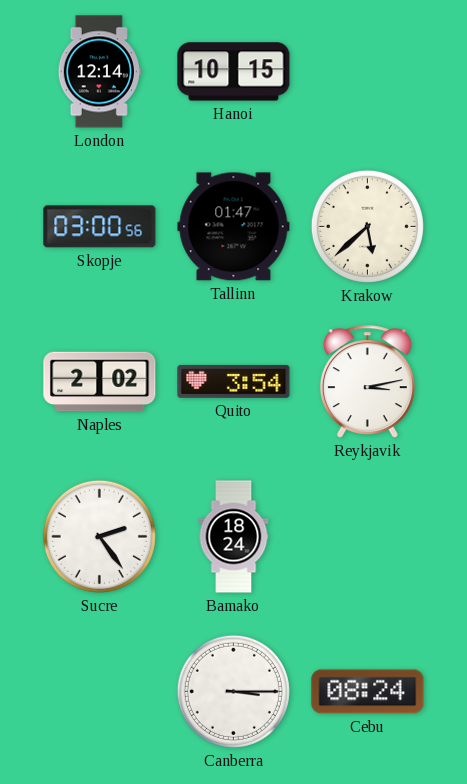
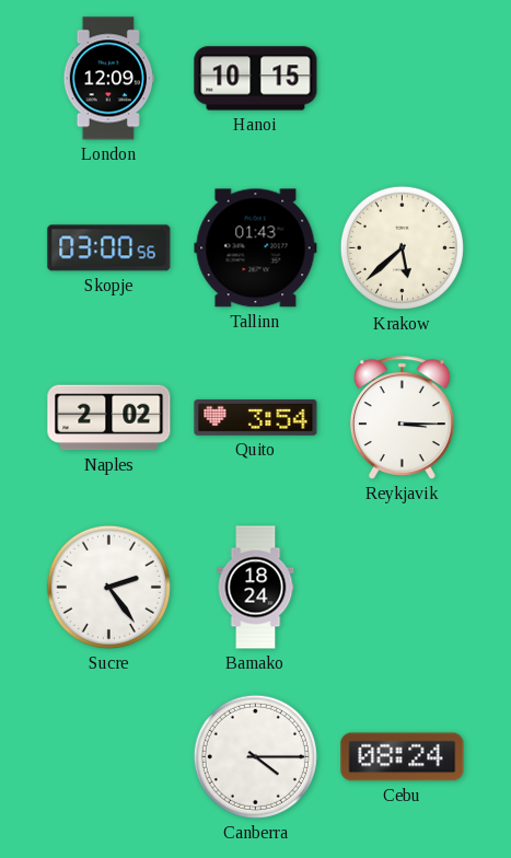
London: 12:14 -> 12:09 (108, 79)
Tallinn: 01:47 -> 01:43 (256, 248)
Reykjavik: 3:13 -> 3:15 (402, 418)
Canberra: 3:15 -> 4:15 (255, 756)
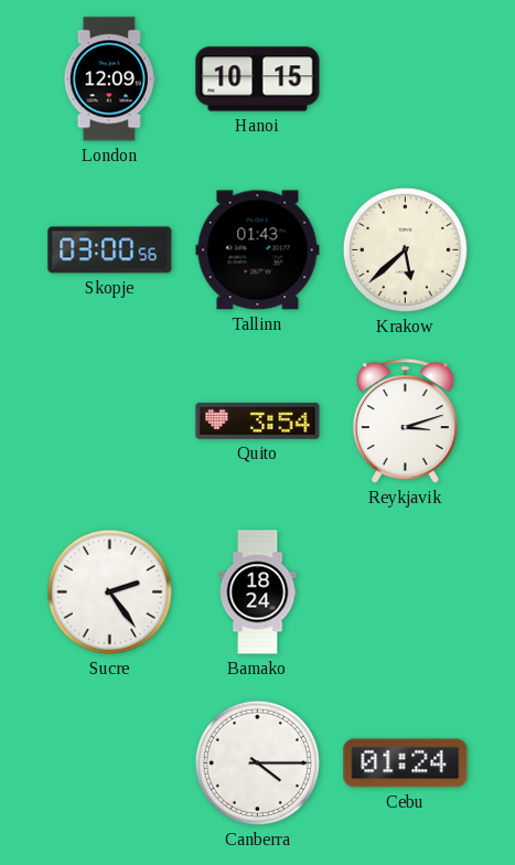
Naples: 2:02 -> none (109, 418)
Reykjavik: 3:15 -> 3:12 (405, 421)
Cebu: 08:24 -> 01:24 (406, 763)
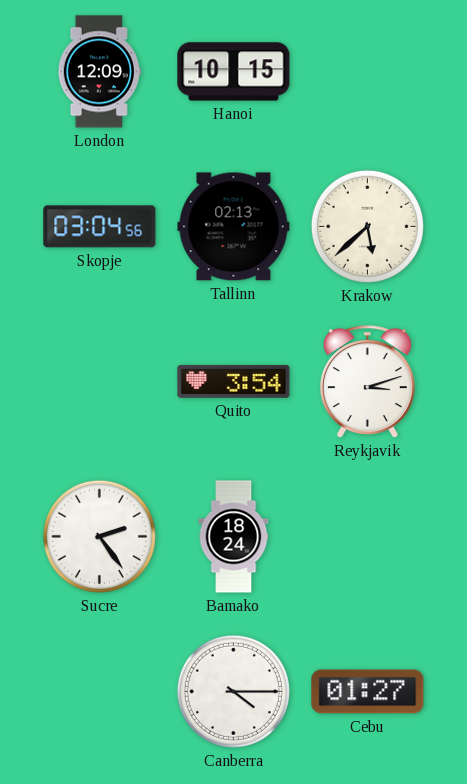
Skopje: 03:00 -> 03:04 (100, 227)
Tallinn: 01:43 -> 02:13 (234, 227)
Cebu: 01:24 -> 01:27 (368, 692)
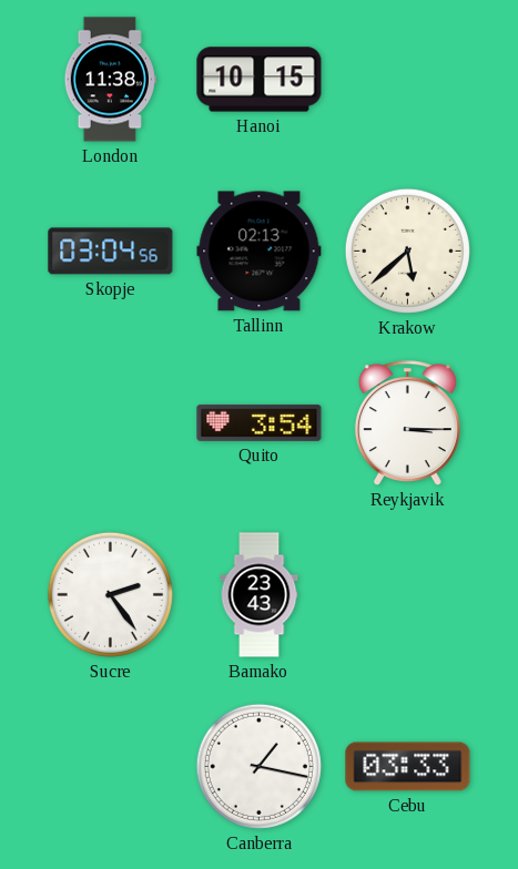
London: 12:09 -> 11:38 (110, 80)
Reykjavik: 3:12 -> 3:15 (407, 423)
Bamako: 18:24 -> 23:43 (260, 595)
Canberra: 4:15 -> 1:17 (258, 766)
Cebu: 01:27 -> 03:33 (408, 767)
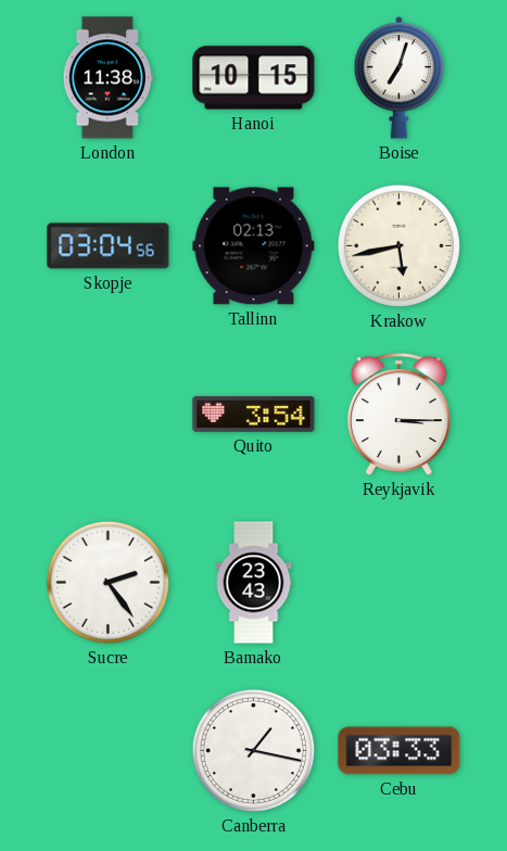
Boise: none -> 7:03 (400, 78)
Krakow: 5:38 -> 5:43 (398, 245)
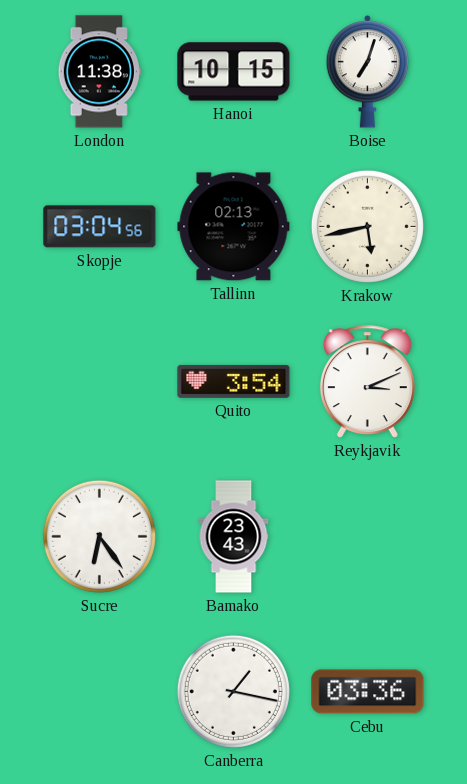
Reykjavik: 3:15 -> 3:11 (367, 382)
Sucre: 2:24 -> 6:24 (99, 536)
Cebu: 03:33 -> 03:36 (368, 692)
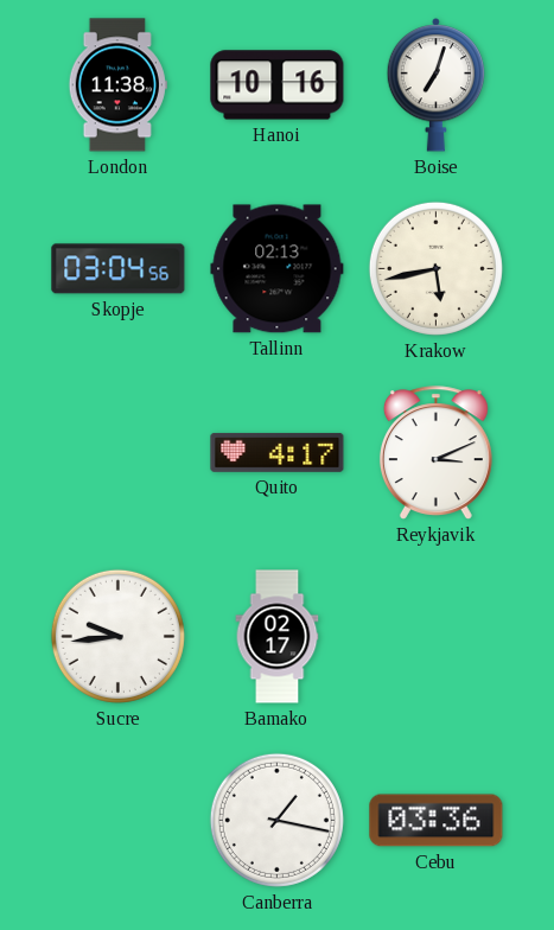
Hanoi: 10:15 -> 10:16 (278, 85)
Quito: 3:54 -> 4:17 (278, 452)
Sucre: 6:24 -> 9:44 (117, 636)
Bamako: 23:43 -> 02:17 (278, 637)
